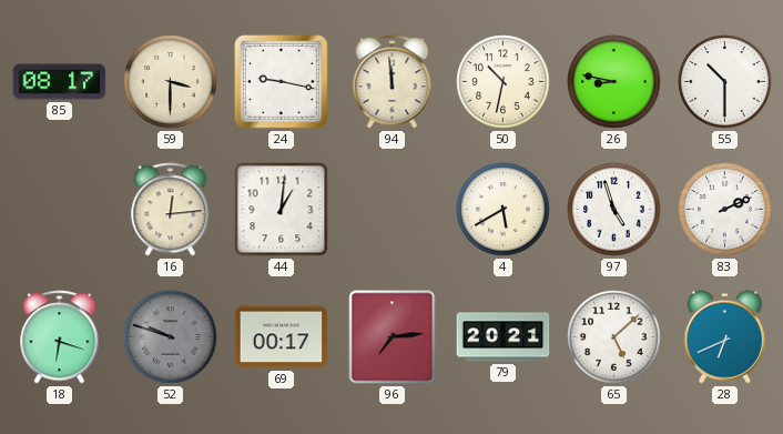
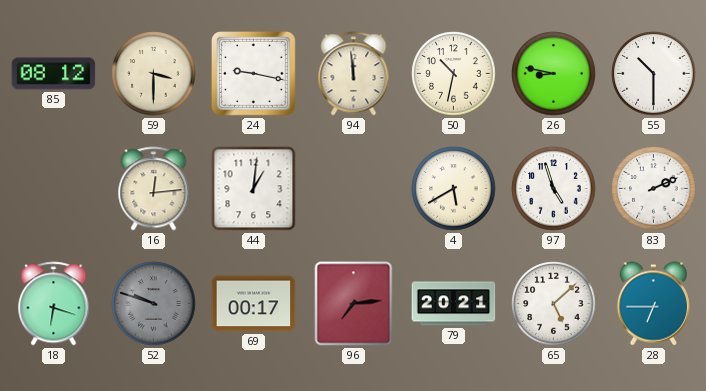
85: 08:17 -> 08:12 (54, 74)
28: 6:41 -> 6:45 (653, 304)
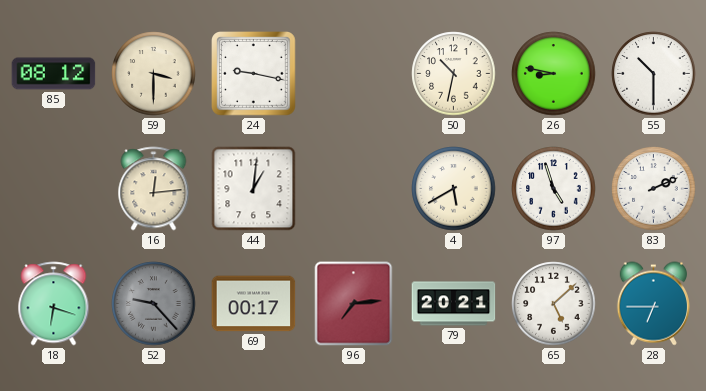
94: 11:59 -> none (354, 74)
52: 9:48 -> 9:23 (154, 304)
